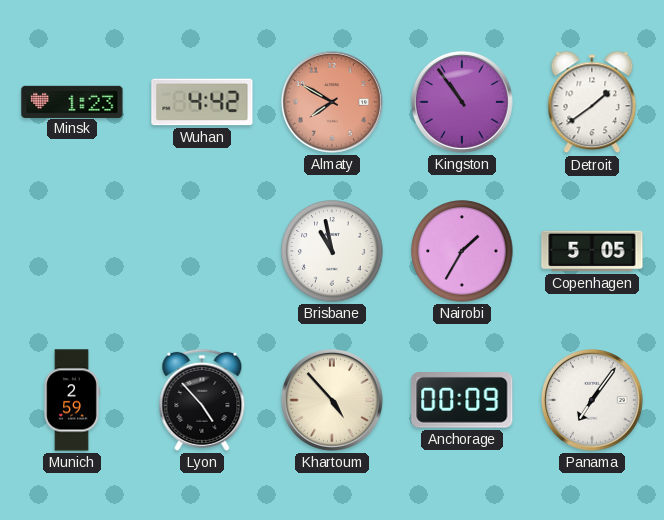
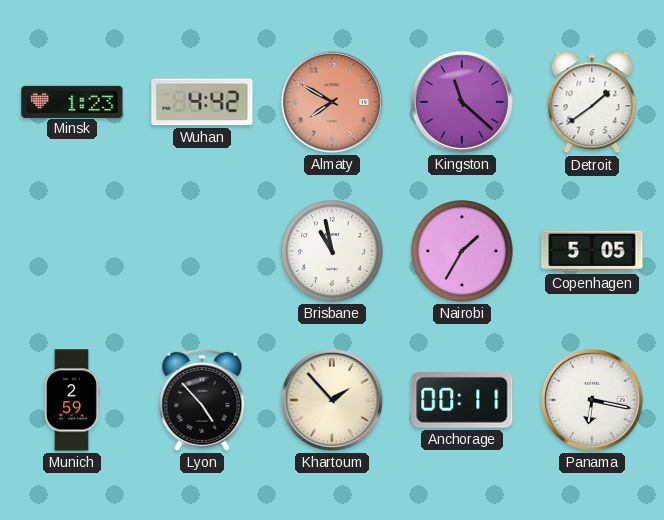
Kingston: 10:54 -> 11:22 (462, 102)
Khartoum: 4:53 -> 1:53 (332, 400)
Anchorage: 00:09 -> 00:11 (462, 401)
Panama: 7:06 -> 6:17 (592, 400)
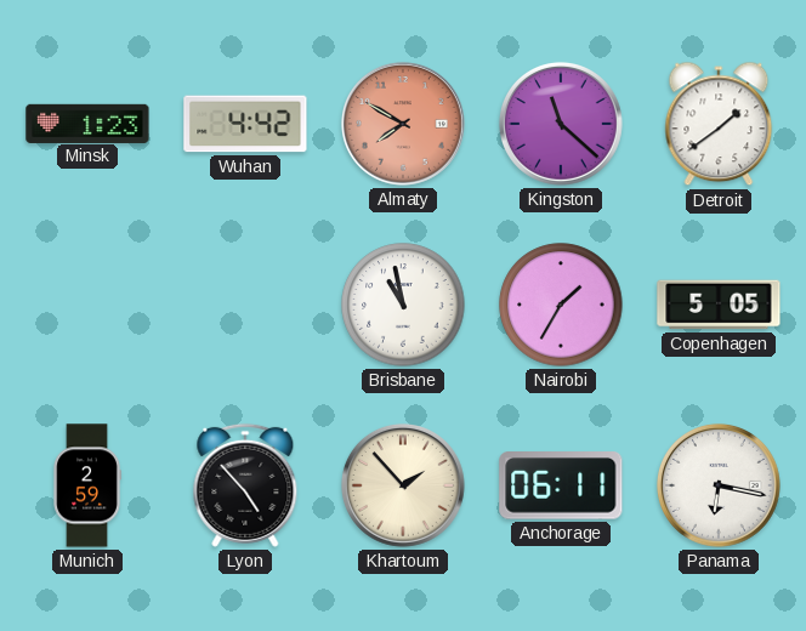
Anchorage: 00:11 -> 06:11 (561, 487)
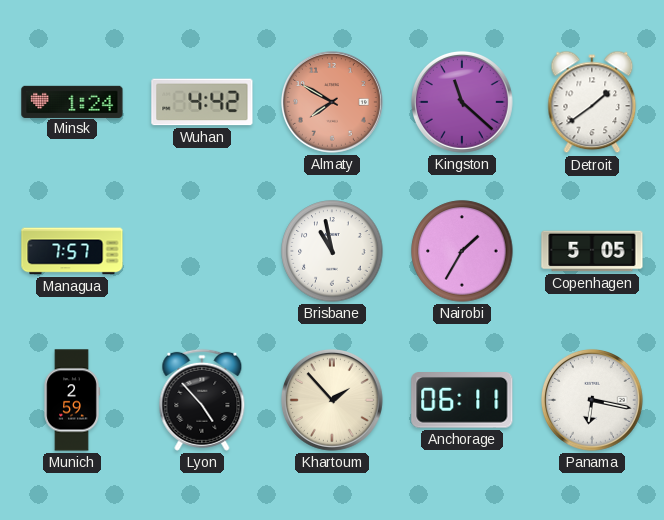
Minsk: 1:23 -> 1:24 (72, 101)
Managua: none -> 7:57 (72, 251)
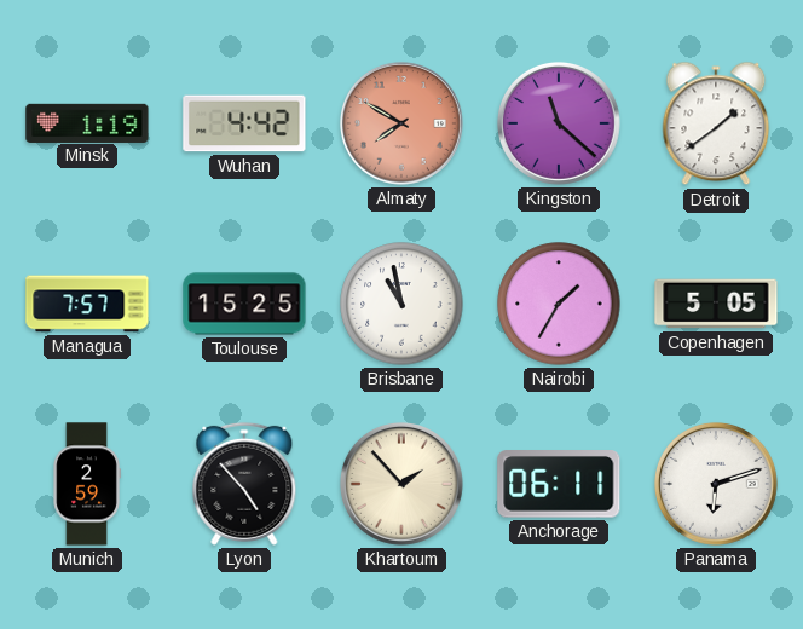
Minsk: 1:24 -> 1:19 (87, 122)
Toulouse: none -> 15:25 (244, 304)
Panama: 6:17 -> 6:12 (716, 484)
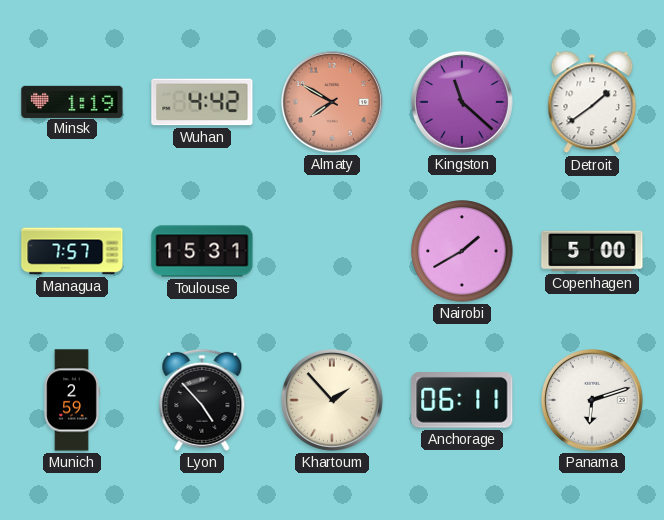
Toulouse: 15:25 -> 15:31 (202, 251)
Brisbane: 10:58 -> none (401, 304)
Nairobi: 1:35 -> 1:40 (462, 251)
Copenhagen: 5:05 -> 5:00 (592, 251)
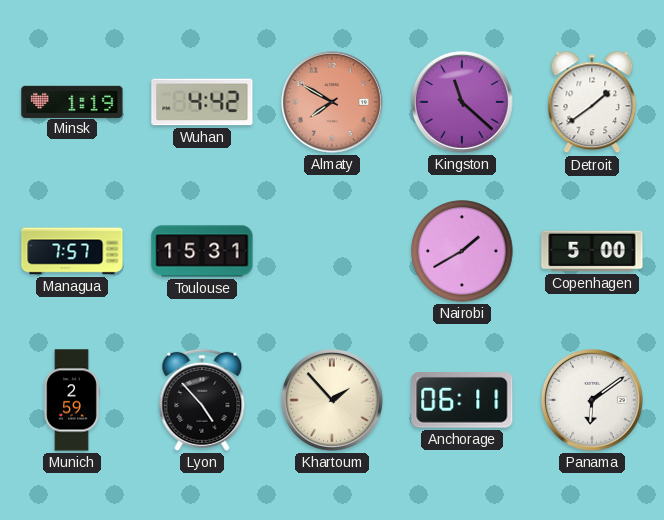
Panama: 6:12 -> 6:09 (592, 400)
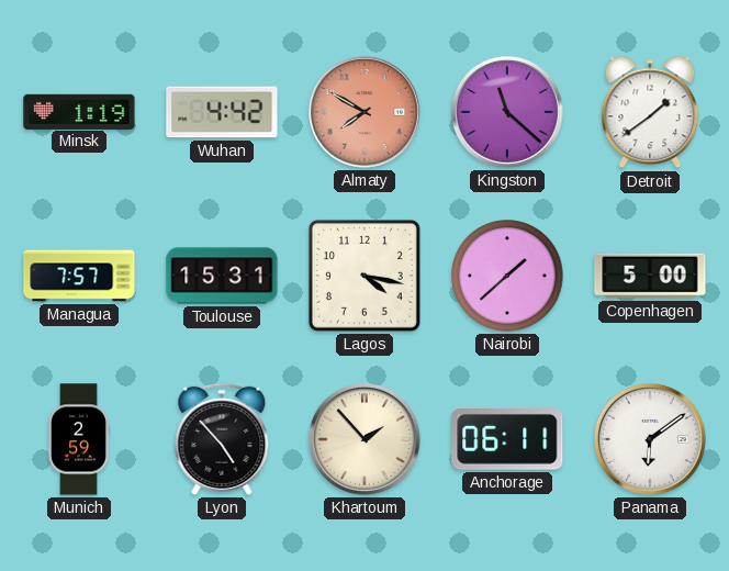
Lagos: none -> 4:17 (365, 276)
Nairobi: 1:40 -> 1:38 (507, 276)
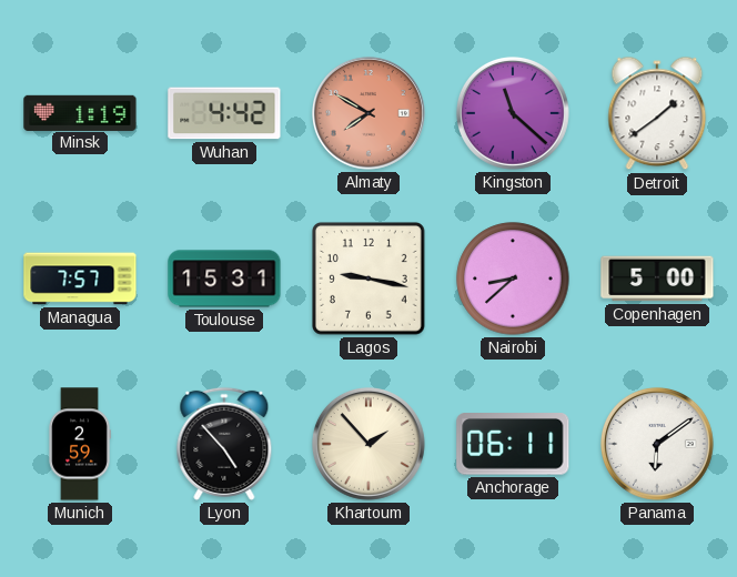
Lagos: 4:17 -> 9:17 (368, 279)
Nairobi: 1:38 -> 8:38 (513, 279)
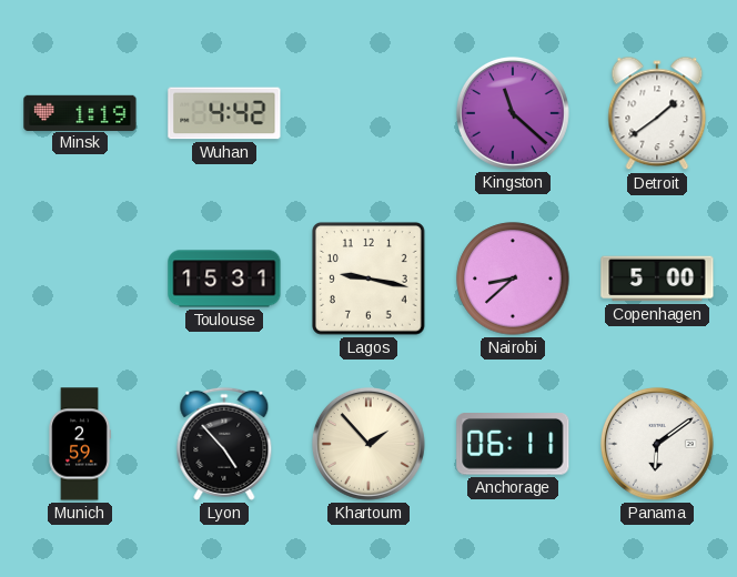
Almaty: 7:50 -> none (368, 113)
Managua: 7:57 -> none (80, 279)
